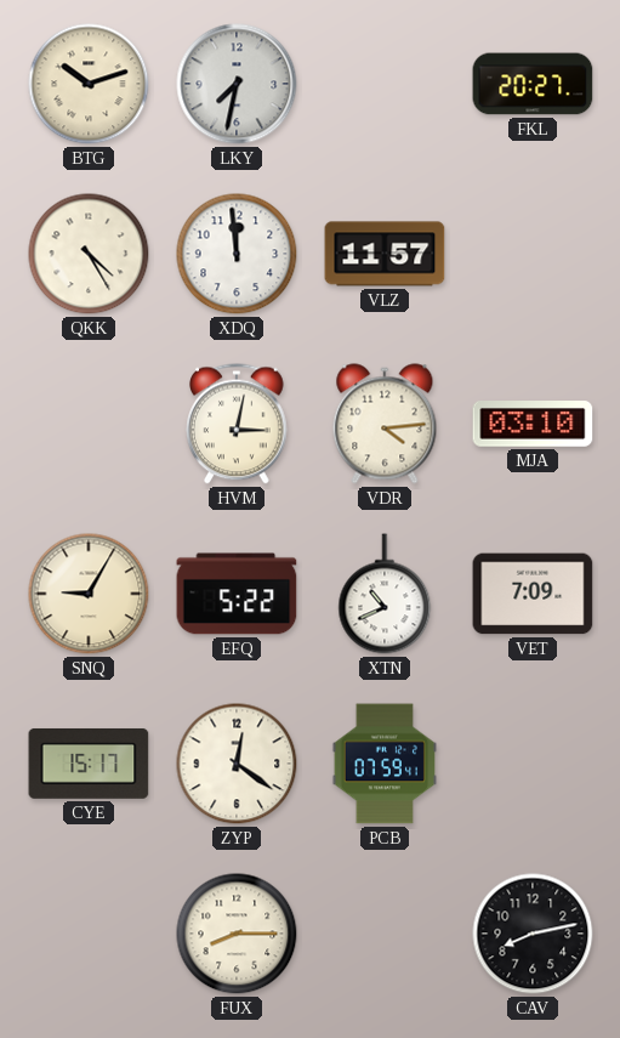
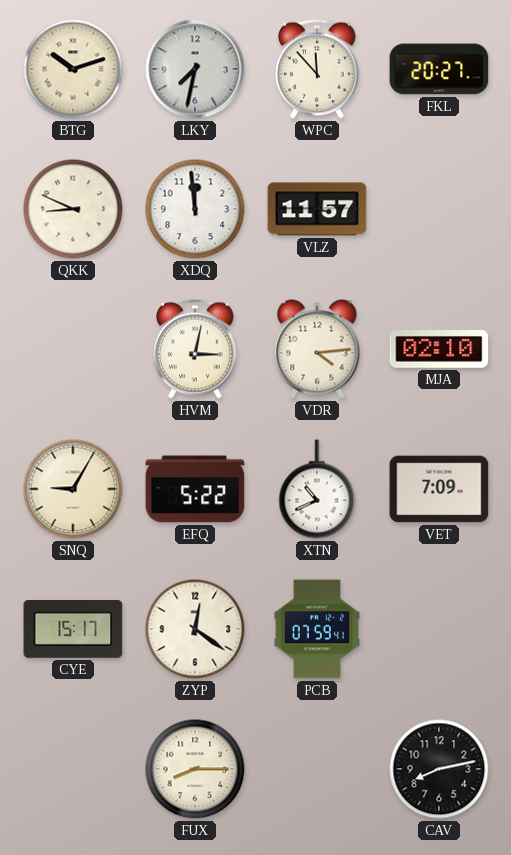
WPC: none -> 11:53 (318, 69)
QKK: 4:25 -> 8:49 (73, 209)
MJA: 03:10 -> 02:10 (439, 350)
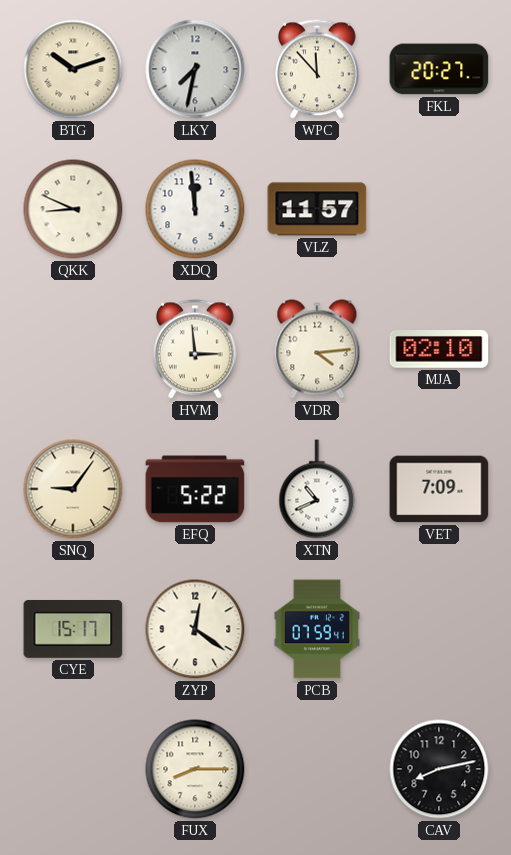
HVM: 3:02 -> 2:59 (196, 349)
SNQ: 9:05 -> 9:06 (73, 489)
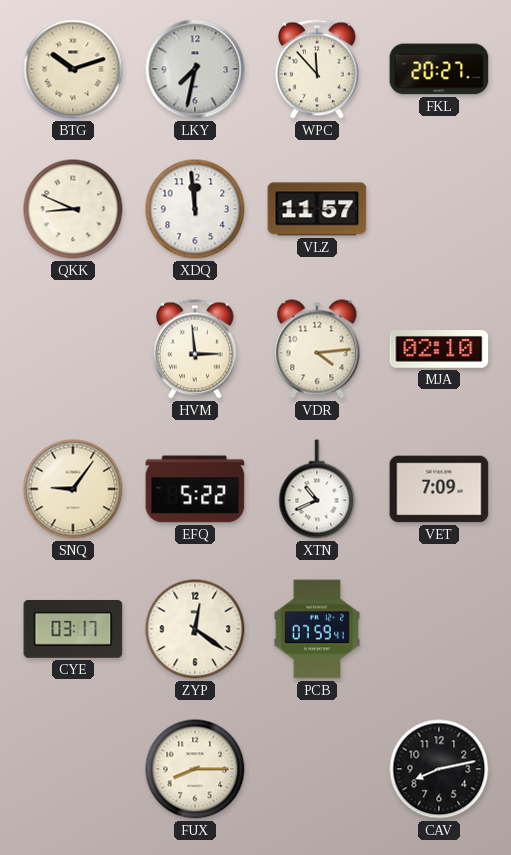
CYE: 15:17 -> 03:17 (73, 629)
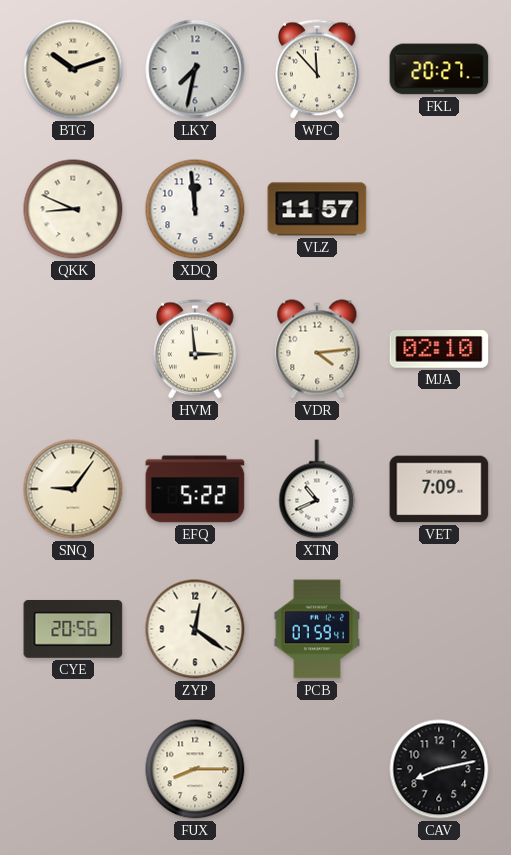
CYE: 03:17 -> 20:56 (73, 629)
